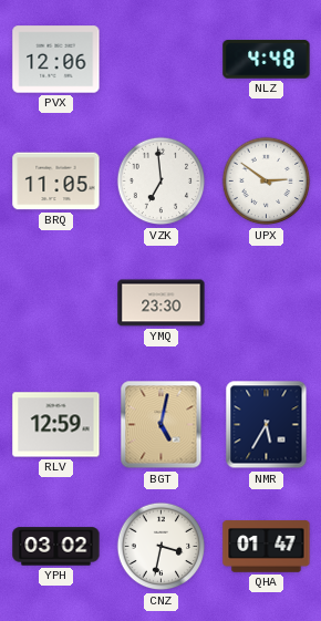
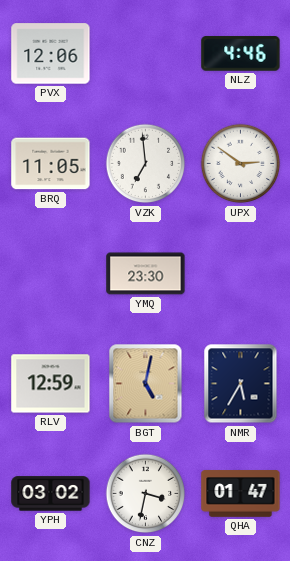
NLZ: 4:48 -> 4:46 (241, 54)
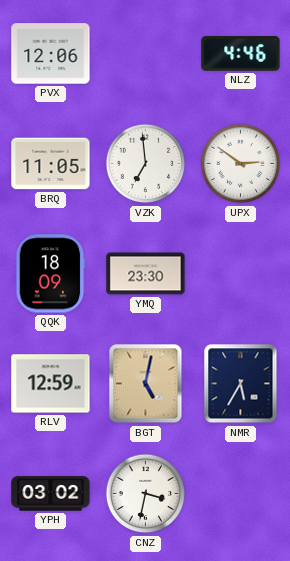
QQK: none -> 18:09 (51, 274)
QHA: 01:47 -> none (241, 494)
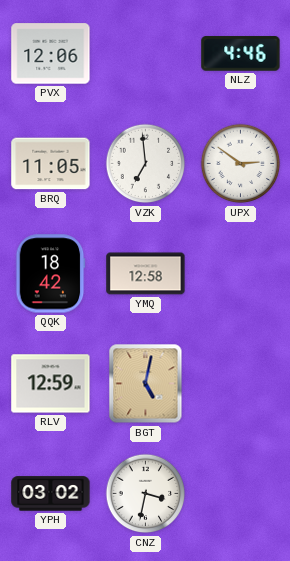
QQK: 18:09 -> 18:42 (51, 274)
YMQ: 23:30 -> 12:58 (146, 274)
NMR: 5:35 -> none (241, 384)
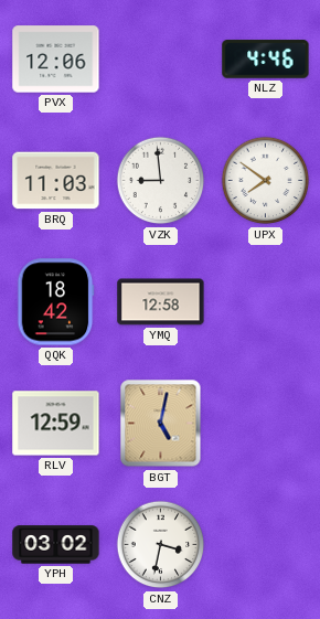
BRQ: 11:05 -> 11:03 (56, 181)
VZK: 6:59 -> 8:59 (161, 181)
UPX: 2:51 -> 7:51 (266, 181)
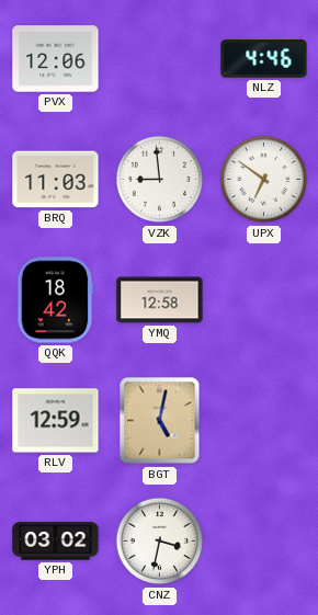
UPX: 7:51 -> 6:51 (264, 180)
